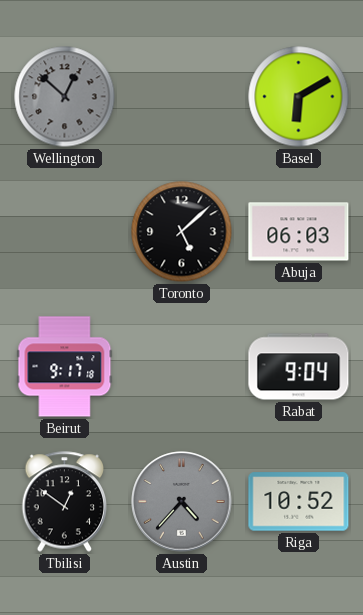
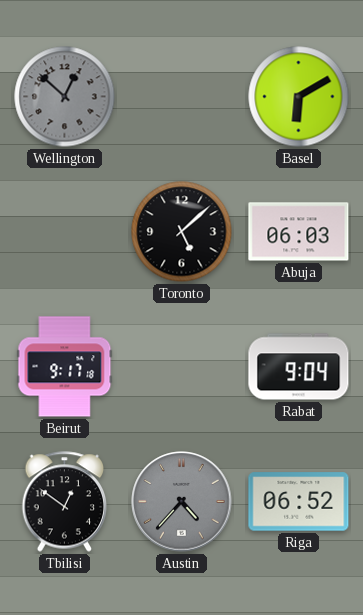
Riga: 10:52 -> 06:52 (299, 502)
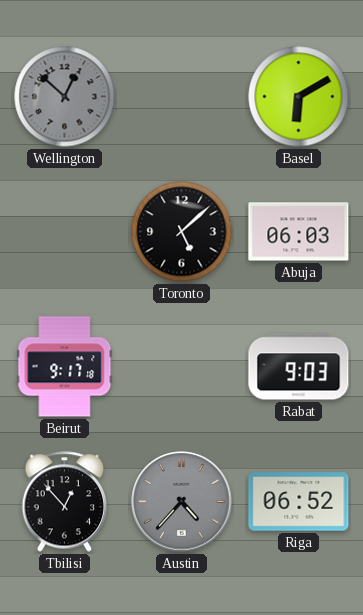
Rabat: 9:04 -> 9:03 (299, 367)
Tbilisi: 12:51 -> 12:53 (65, 502)
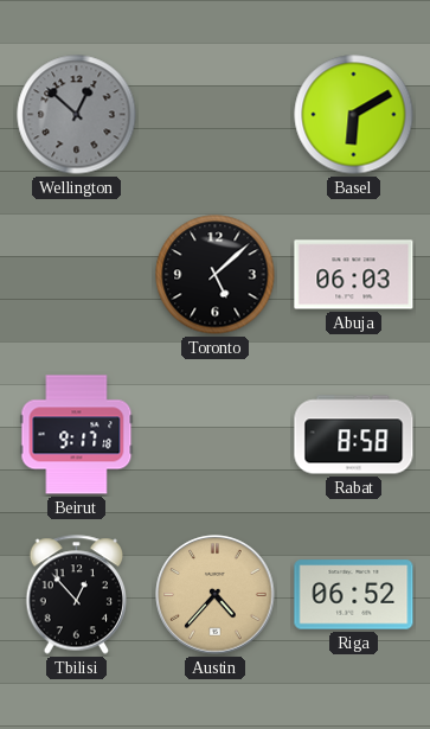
Rabat: 9:03 -> 8:58 (354, 435)
Austin dial: grey -> champagne (216, 595)
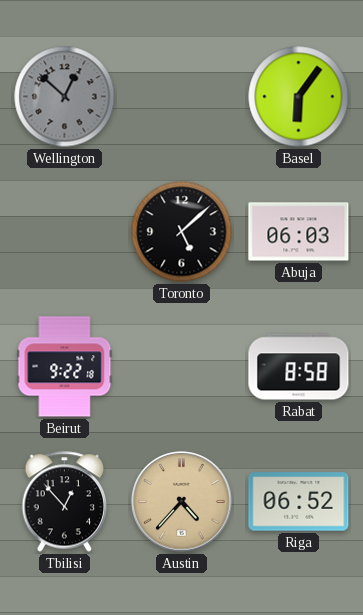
Basel: 6:10 -> 6:06 (299, 97)
Beirut: 9:17 -> 9:22 (65, 367)
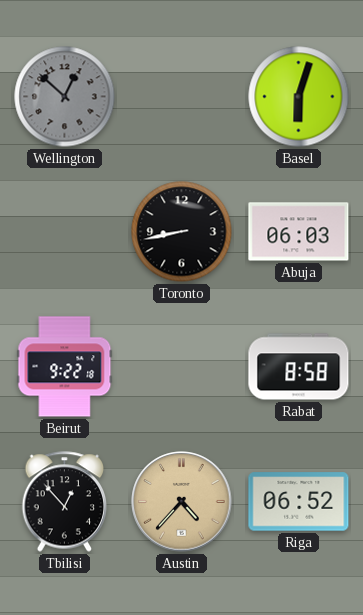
Basel: 6:06 -> 6:03 (299, 97)
Toronto: 5:08 -> 8:43 (182, 232)
